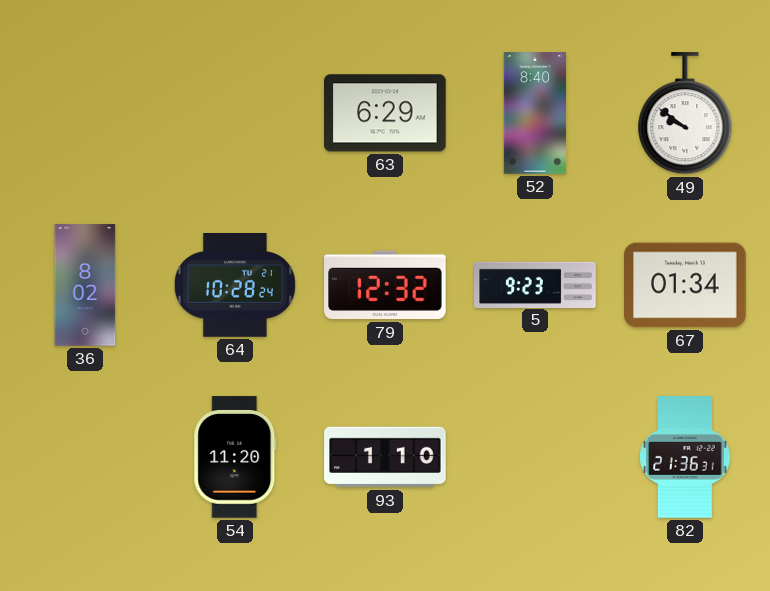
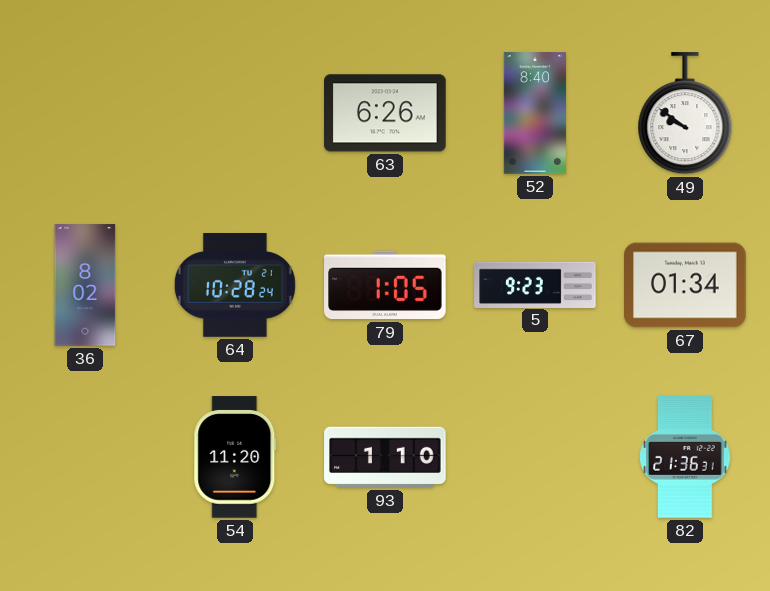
63: 6:29 -> 6:26 (385, 113)
79: 12:32 -> 1:05 (385, 285)
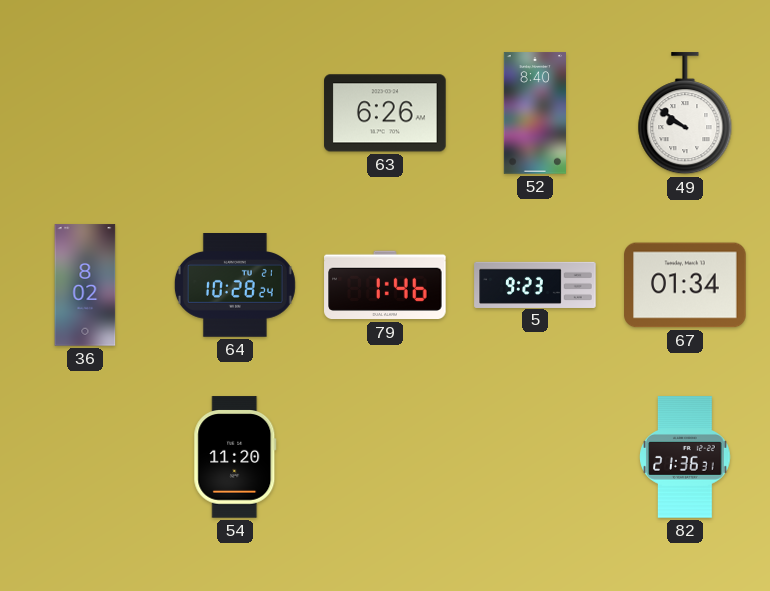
79: 1:05 -> 1:46 (385, 285)
93: 1:10 -> none (385, 457)
